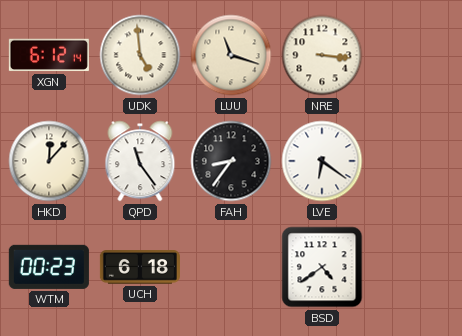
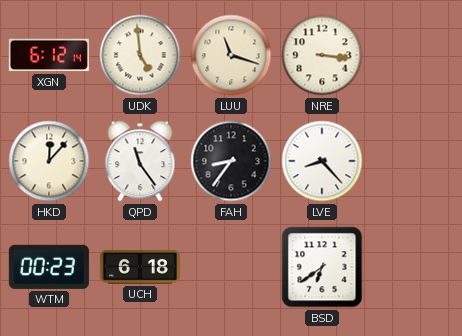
LVE: 6:21 -> 8:23 (322, 161)
BSD: 4:39 -> 6:39 (322, 267)
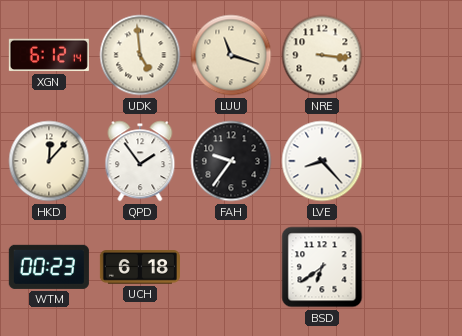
QPD: 11:24 -> 1:54 (140, 161)
FAH: 8:36 -> 9:36 (231, 161)
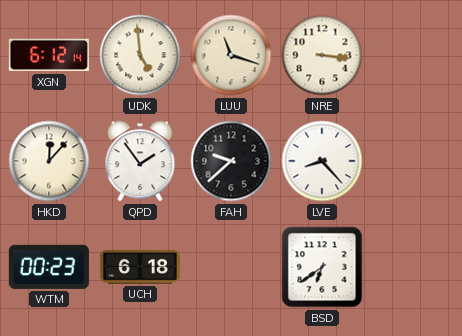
FAH: 9:36 -> 9:38 (231, 161)
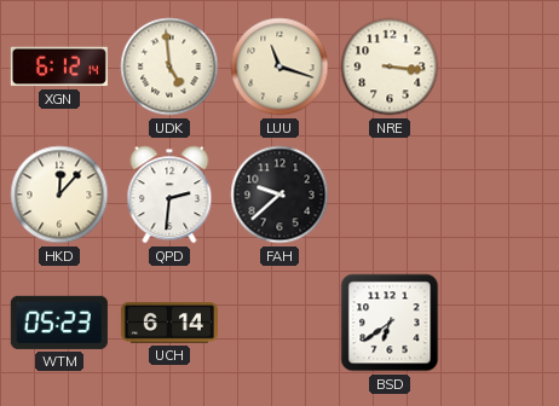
QPD: 1:54 -> 2:31 (169, 195)
LVE: 8:23 -> none (322, 161)
WTM: 00:23 -> 05:23 (59, 323)
UCH: 6:18 -> 6:14 (169, 323)
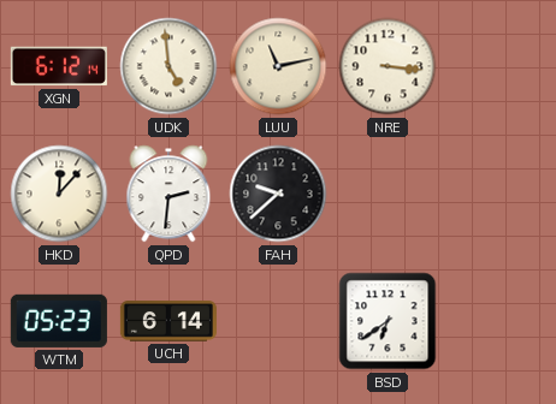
LUU: 11:18 -> 11:13 (278, 66)
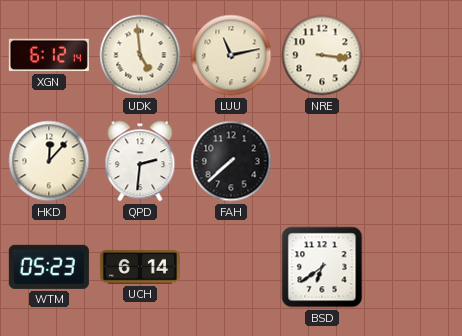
FAH: 9:38 -> 7:38 (231, 161)
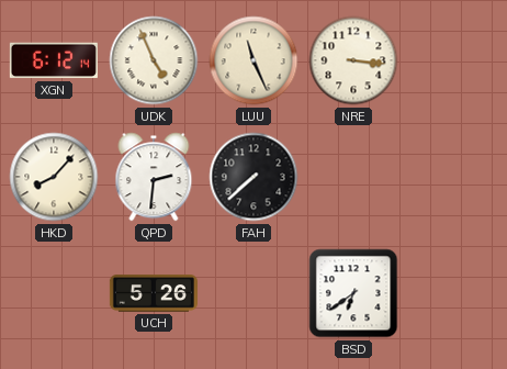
UDK: 4:59 -> 4:56 (154, 60)
LUU: 11:13 -> 11:26 (253, 60)
HKD: 12:07 -> 8:07 (54, 177)
WTM: 05:23 -> none (49, 267)
UCH: 6:14 -> 5:26 (154, 293)
